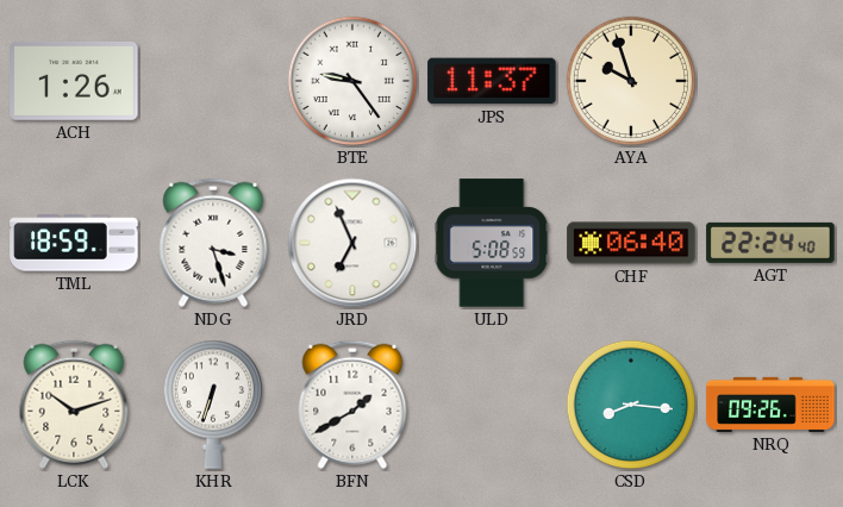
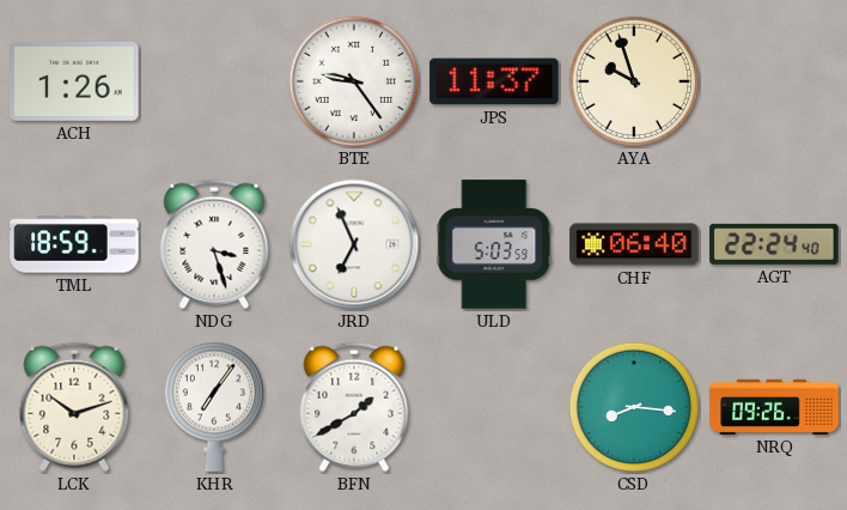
ULD: 5:08 -> 5:03 (494, 244)
KHR: 6:33 -> 7:06 (213, 407)
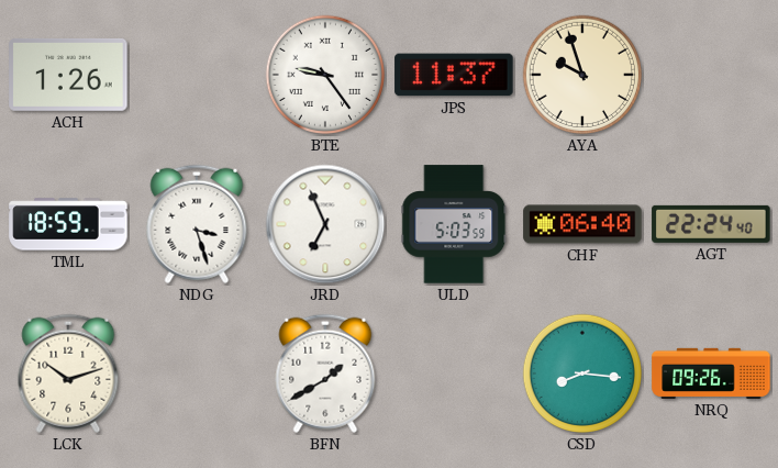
KHR: 7:06 -> none (213, 407)
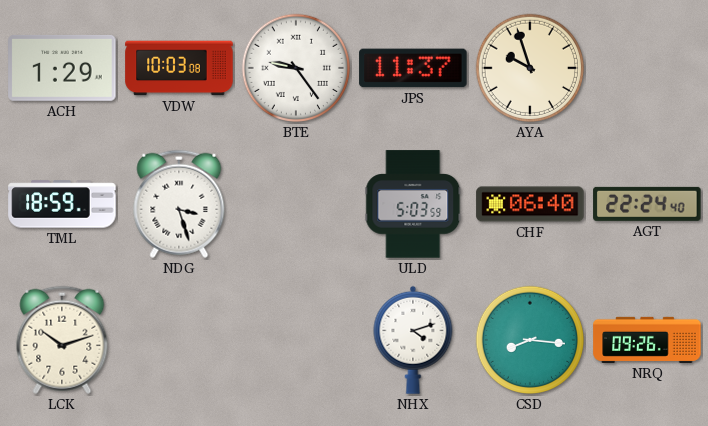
ACH: 1:26 -> 1:29 (62, 68)
VDW: none -> 10:03 (179, 68)
JRD: 6:56 -> none (325, 224)
BFN: 1:40 -> none (325, 374)
NHX: none -> 4:12 (413, 340)
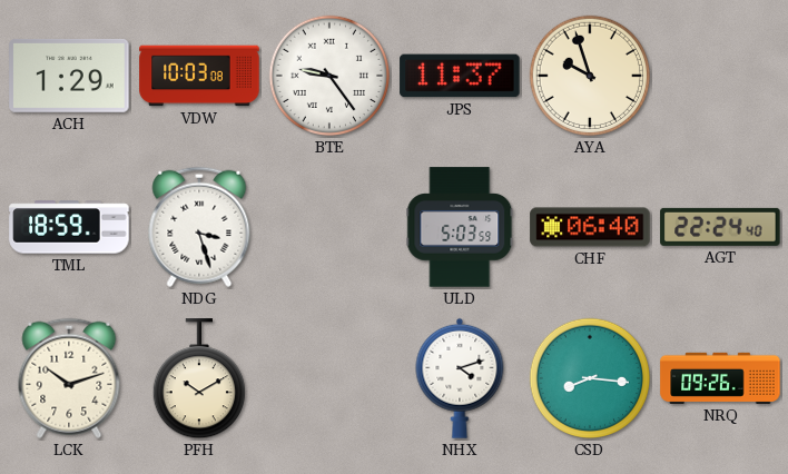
PFH: none -> 10:10 (198, 379)
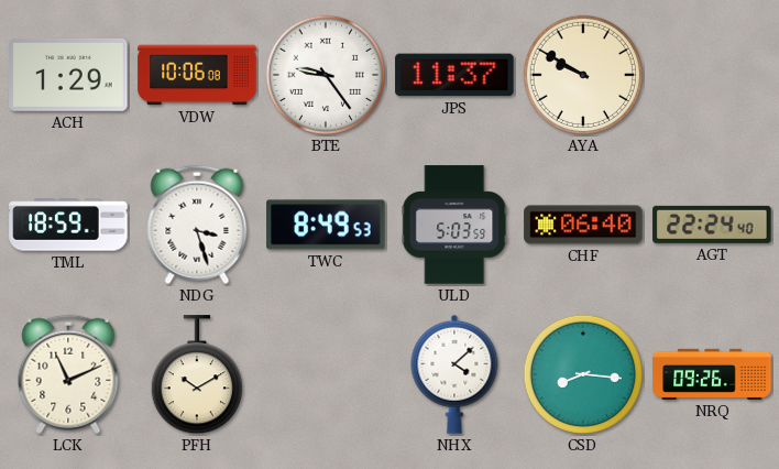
VDW: 10:03 -> 10:06 (197, 75)
AYA: 9:57 -> 9:50 (583, 75)
TWC: none -> 8:49 (326, 225)
LCK: 10:12 -> 11:11 (68, 374)
NHX: 4:12 -> 4:08 (454, 374)
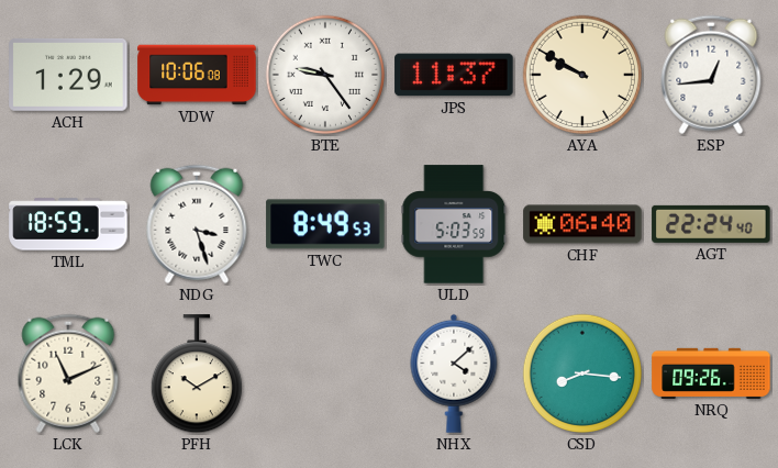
ESP: none -> 12:44 (711, 75)
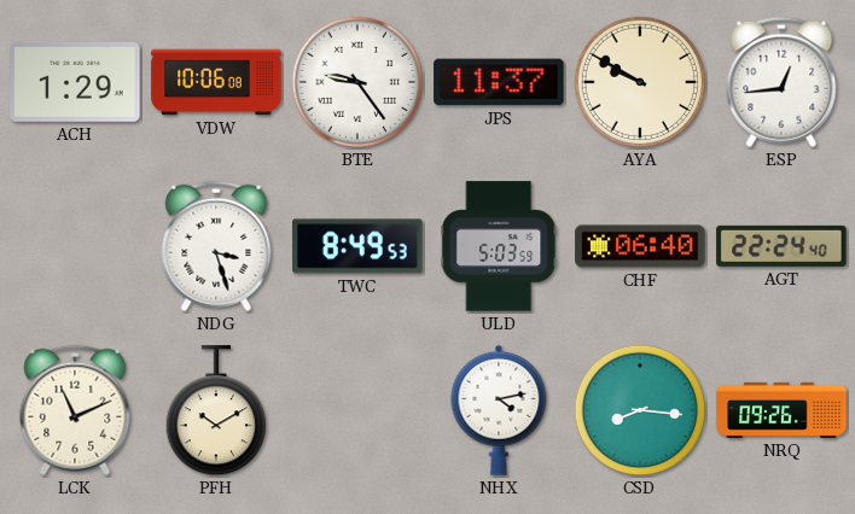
TML: 18:59 -> none (68, 224)
NHX: 4:08 -> 4:13 (499, 410)
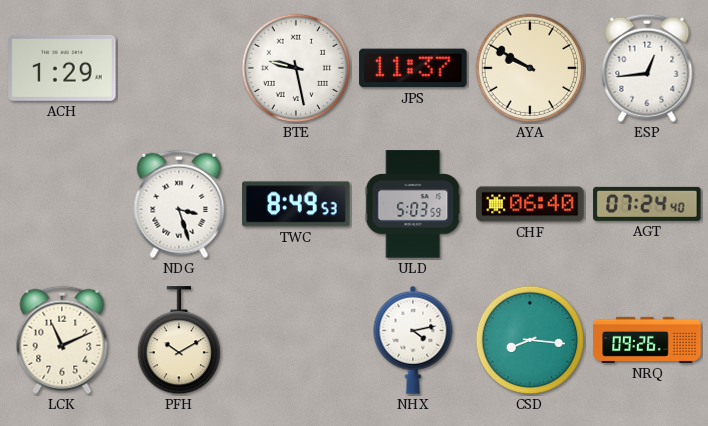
VDW: 10:06 -> none (216, 82)
BTE: 9:24 -> 9:28 (296, 68)
AGT: 22:24 -> 07:24 (647, 204)
